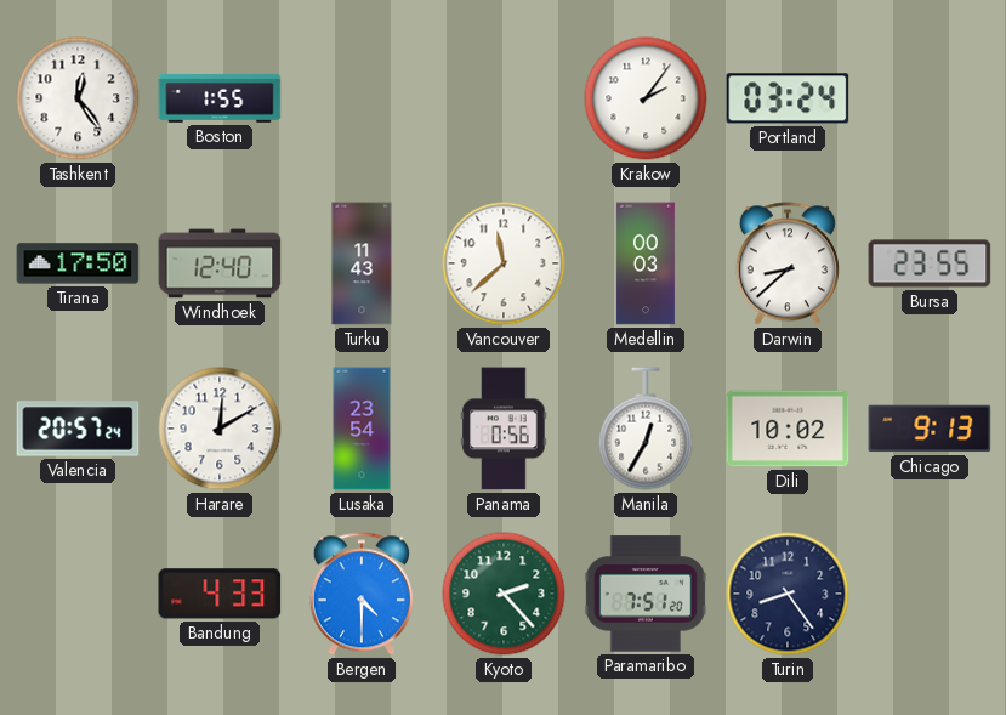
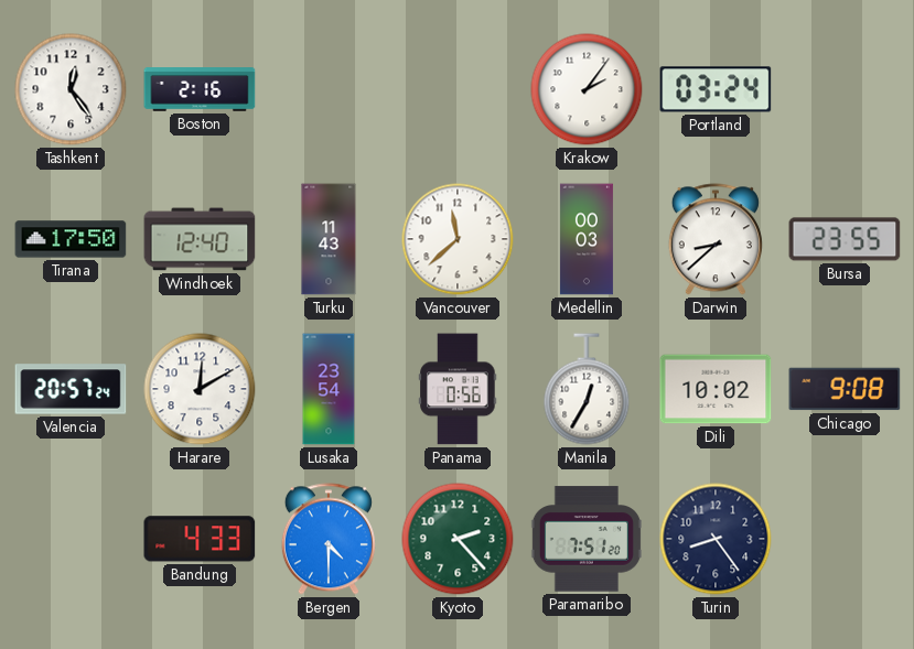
Boston: 1:55 -> 2:16 (200, 89)
Chicago: 9:13 -> 9:08 (845, 389)
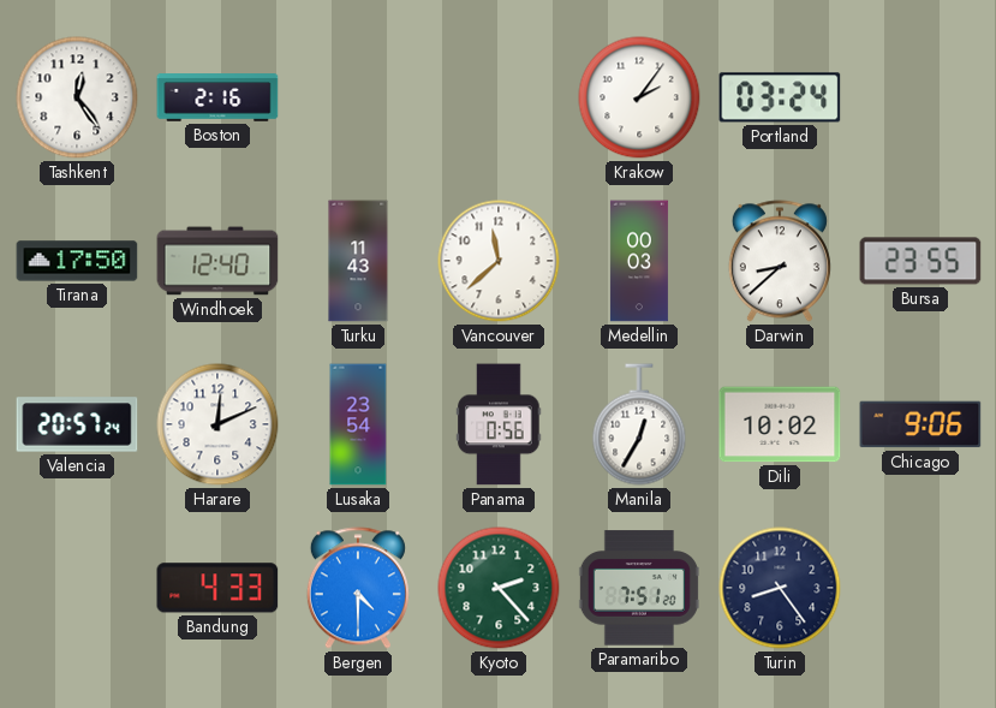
Harare: 12:10 -> 12:11 (217, 424)
Chicago: 9:08 -> 9:06 (920, 424)
